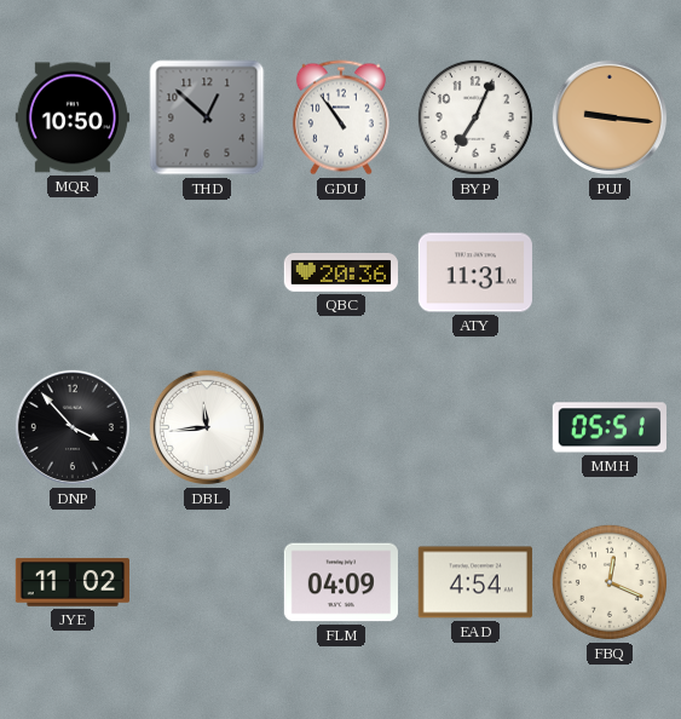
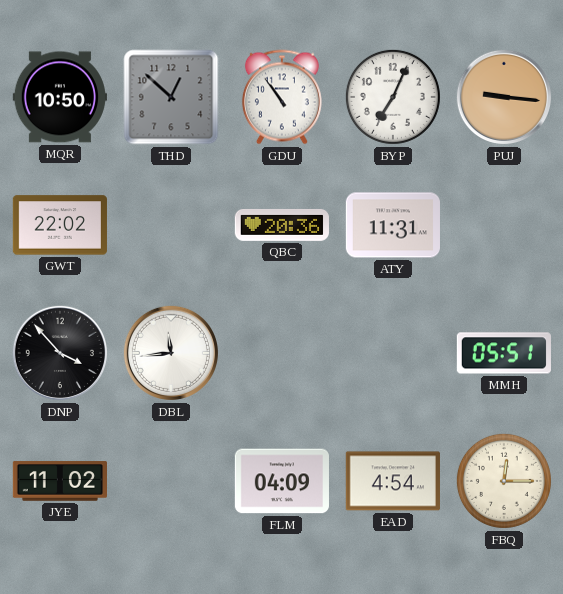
GWT: none -> 22:02 (60, 225)
FBQ: 12:19 -> 12:15 (504, 481)
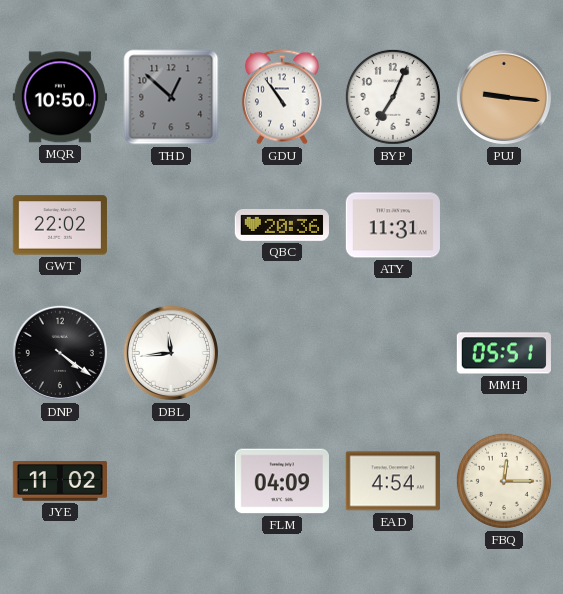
DNP: 3:53 -> 4:21 (60, 353)
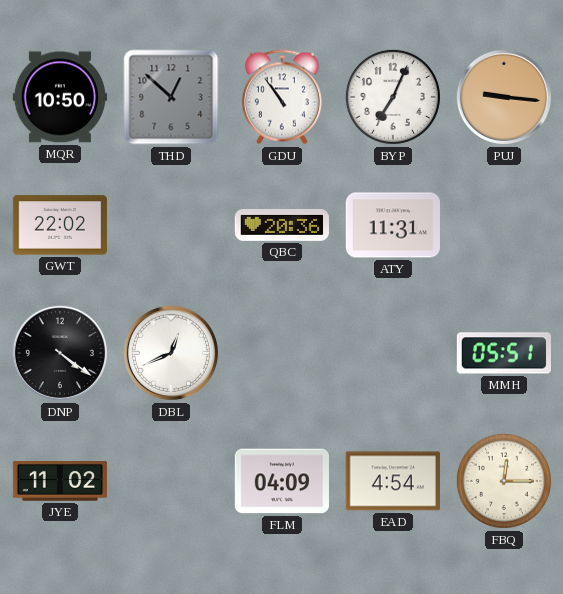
DBL: 11:44 -> 12:41 (171, 353)
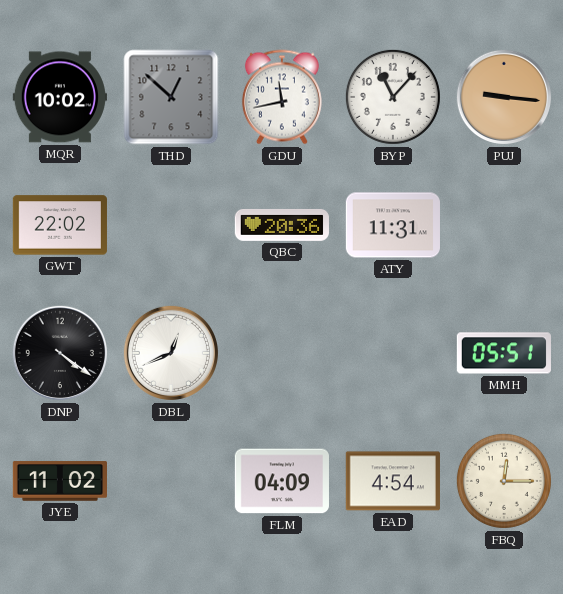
MQR: 10:50 -> 10:02 (60, 97)
GDU: 10:54 -> 11:43 (282, 97)
BYP: 7:04 -> 11:07 (393, 97)
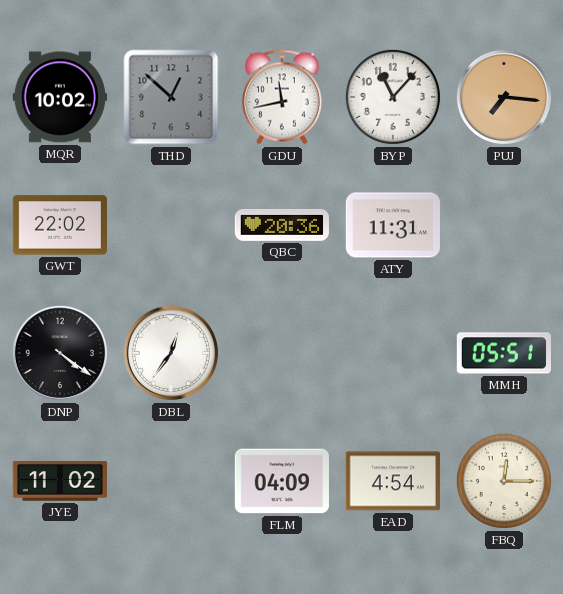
PUJ: 9:16 -> 7:16 (504, 97)
DBL: 12:41 -> 12:36 (171, 353)
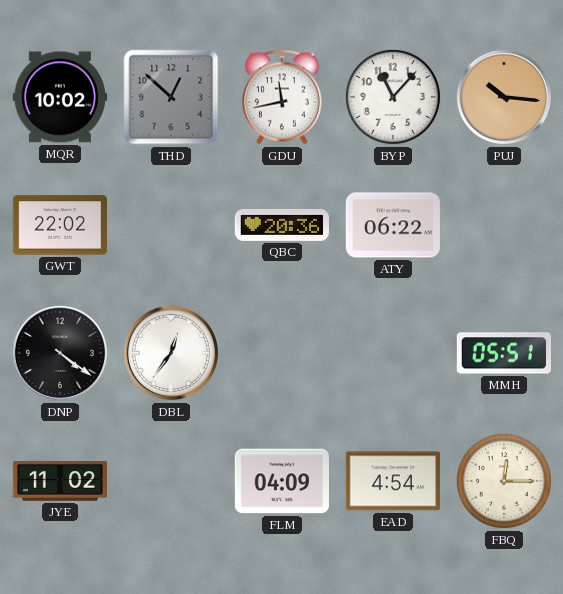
PUJ: 7:16 -> 10:16 (504, 97)
ATY: 11:31 -> 06:22 (393, 225)
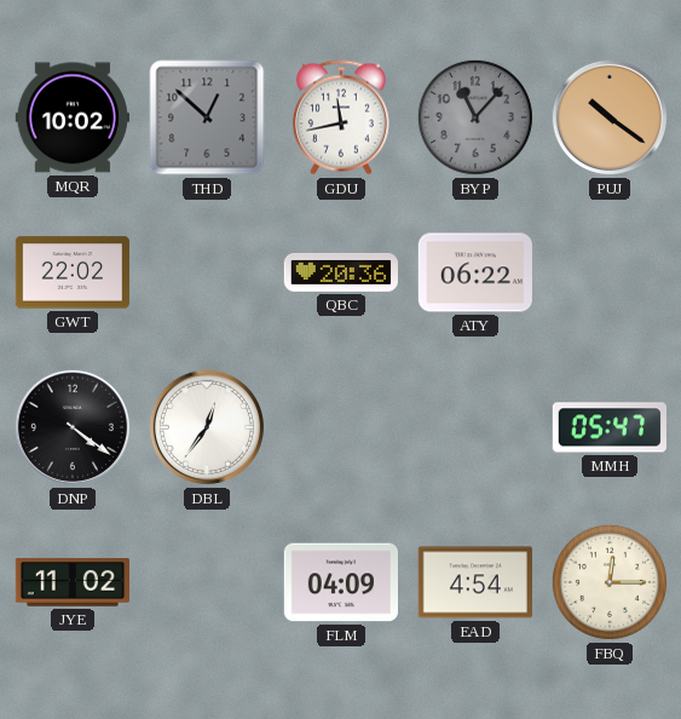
BYP dial: white -> grey (475, 117)
PUJ: 10:16 -> 10:21 (610, 117)
MMH: 05:51 -> 05:47 (610, 427)
